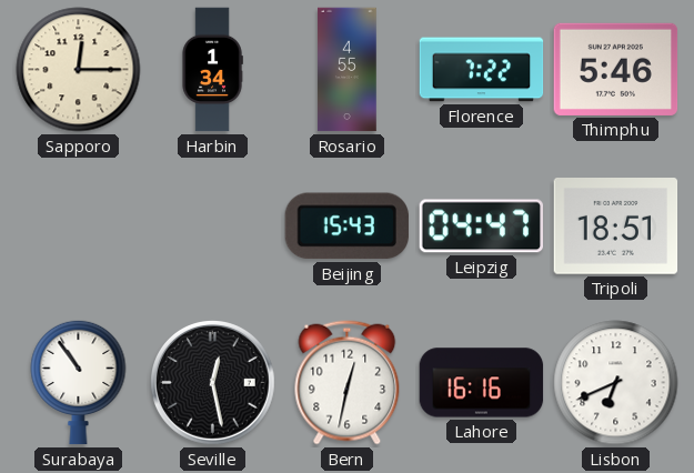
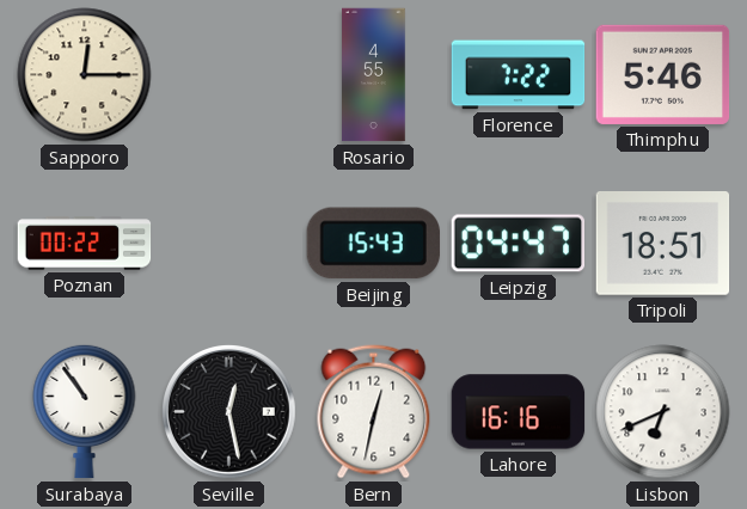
Harbin: 1:34 -> none (212, 70)
Poznan: none -> 00:22 (85, 244)
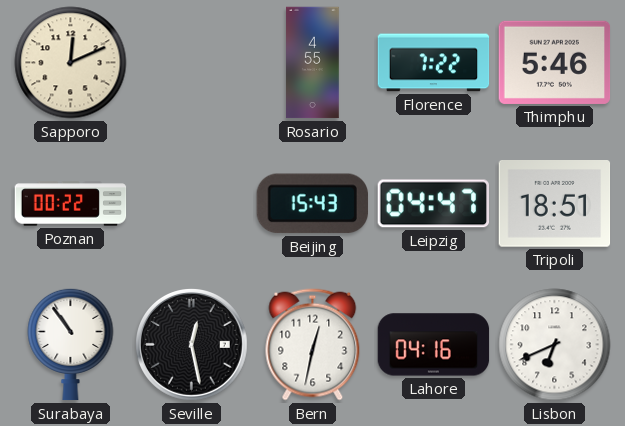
Sapporo: 12:15 -> 12:11 (71, 63)
Lahore: 16:16 -> 04:16 (434, 345)
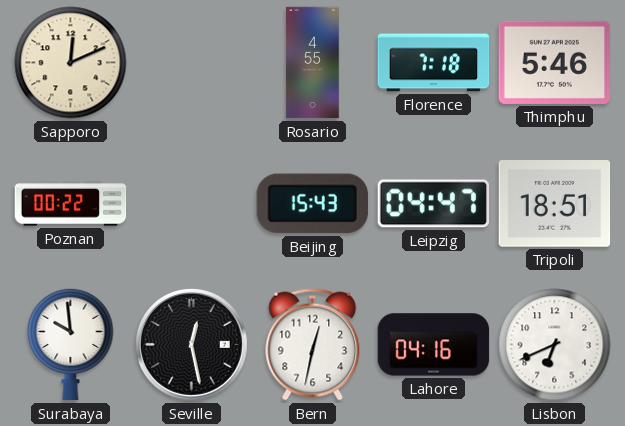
Florence: 7:22 -> 7:18 (434, 63)
Surabaya: 10:54 -> 9:59 (71, 344)
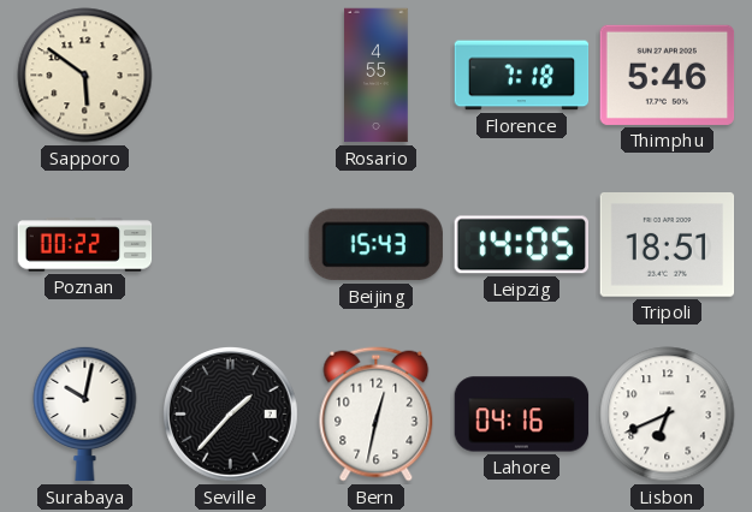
Sapporo: 12:11 -> 5:51 (85, 76)
Leipzig: 04:47 -> 14:05 (521, 245)
Surabaya: 9:59 -> 10:02 (85, 413)
Seville: 12:28 -> 1:37 (231, 415)
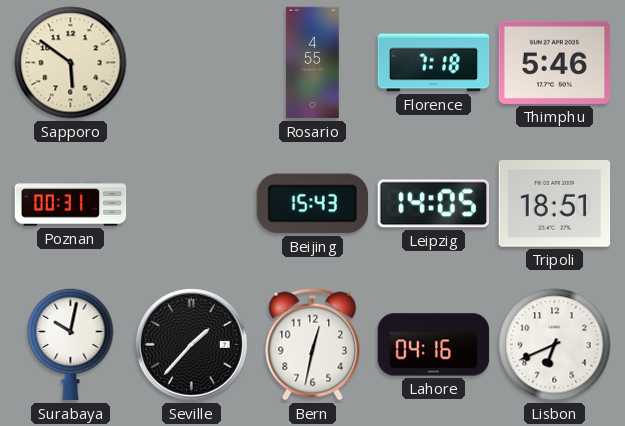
Poznan: 00:22 -> 00:31 (71, 204)
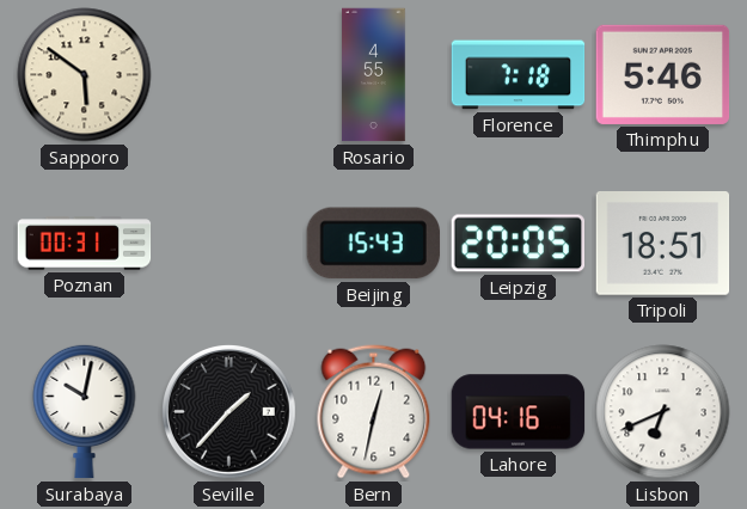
Leipzig: 14:05 -> 20:05 (518, 244)
